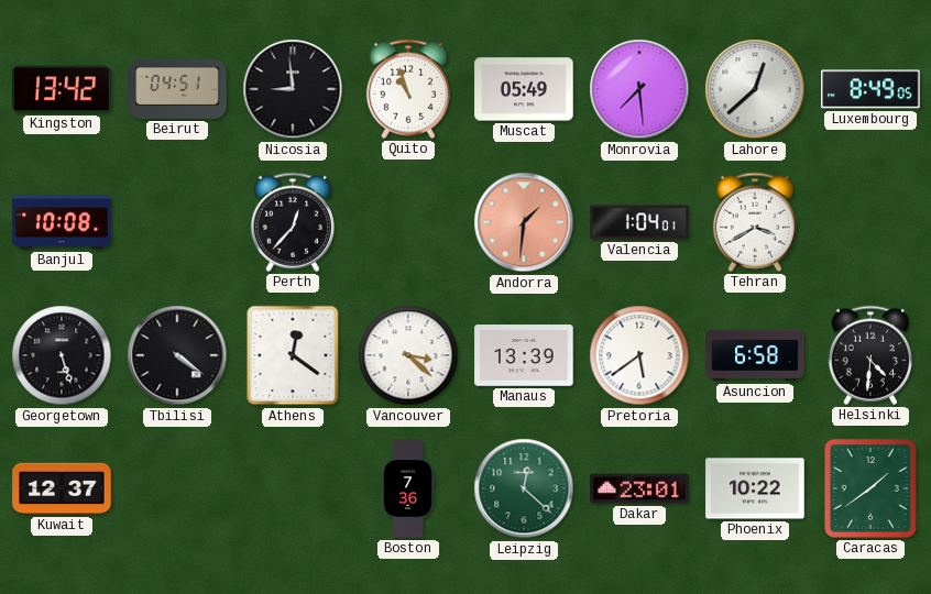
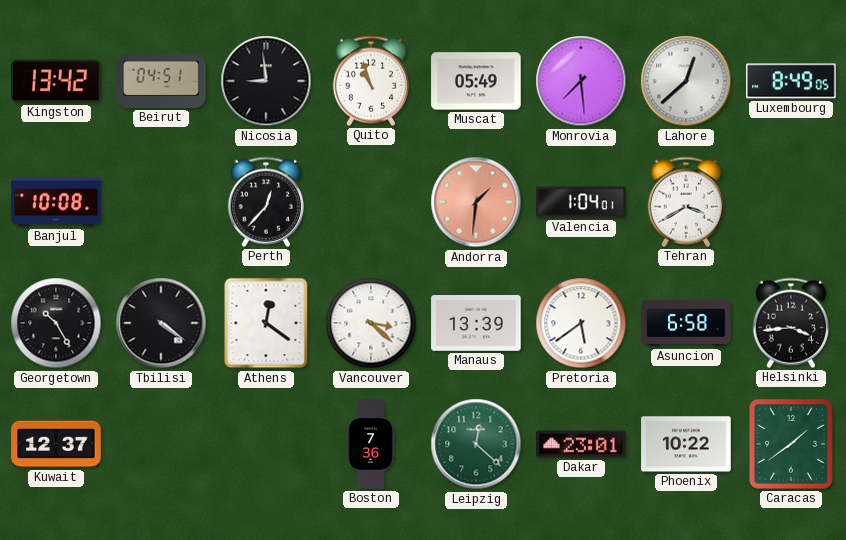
Georgetown: 5:27 -> 10:25 (56, 323)
Helsinki: 4:31 -> 3:44 (791, 323)
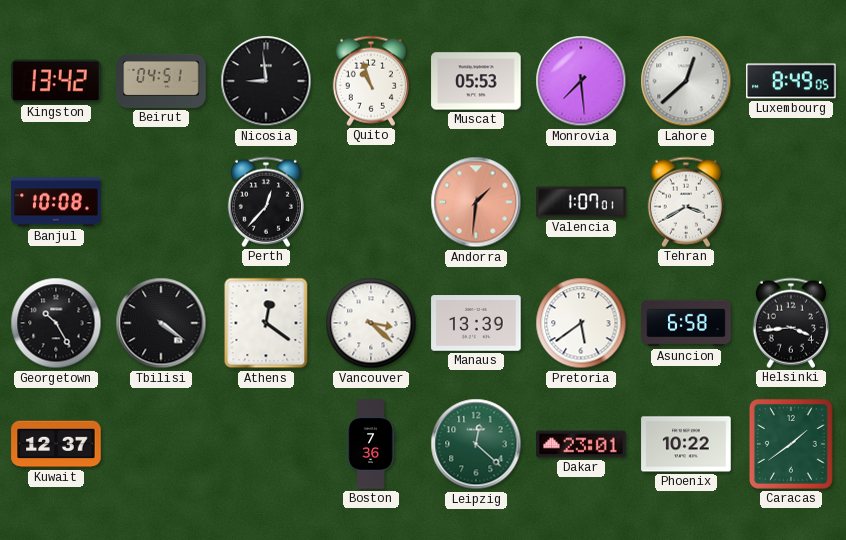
Muscat: 05:49 -> 05:53 (476, 81)
Valencia: 1:04 -> 1:07 (581, 202)
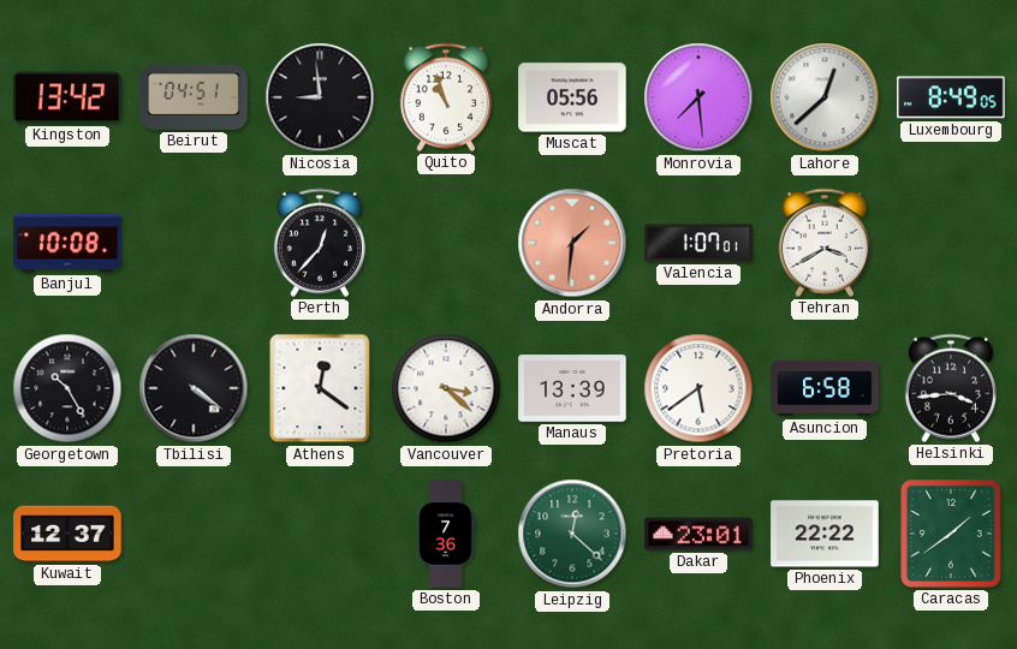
Muscat: 05:53 -> 05:56 (572, 97)
Phoenix: 10:22 -> 22:22 (825, 534)
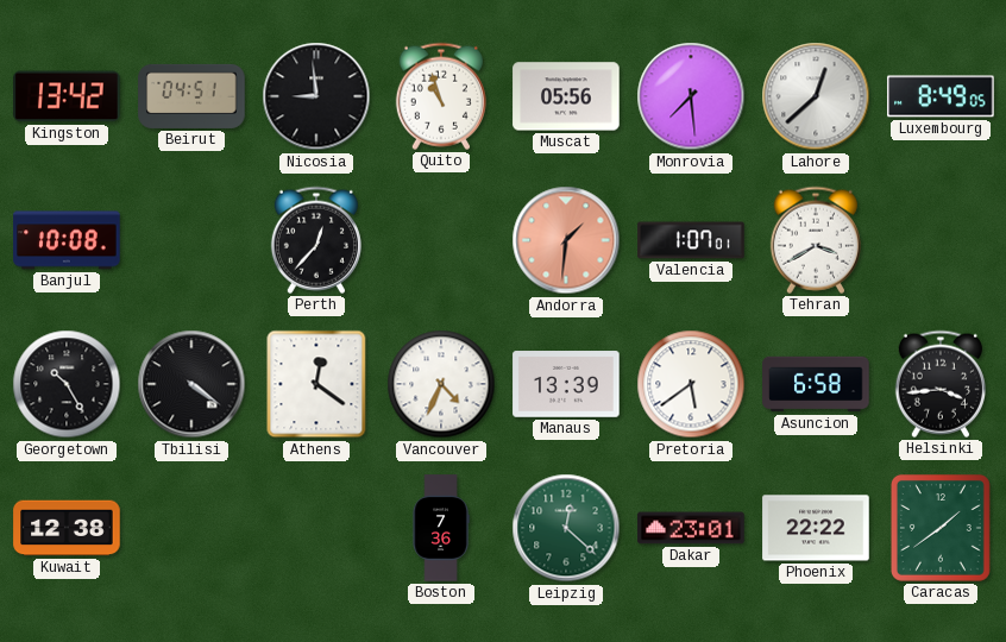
Vancouver: 3:22 -> 4:34 (441, 384)
Kuwait: 12:37 -> 12:38 (67, 528)
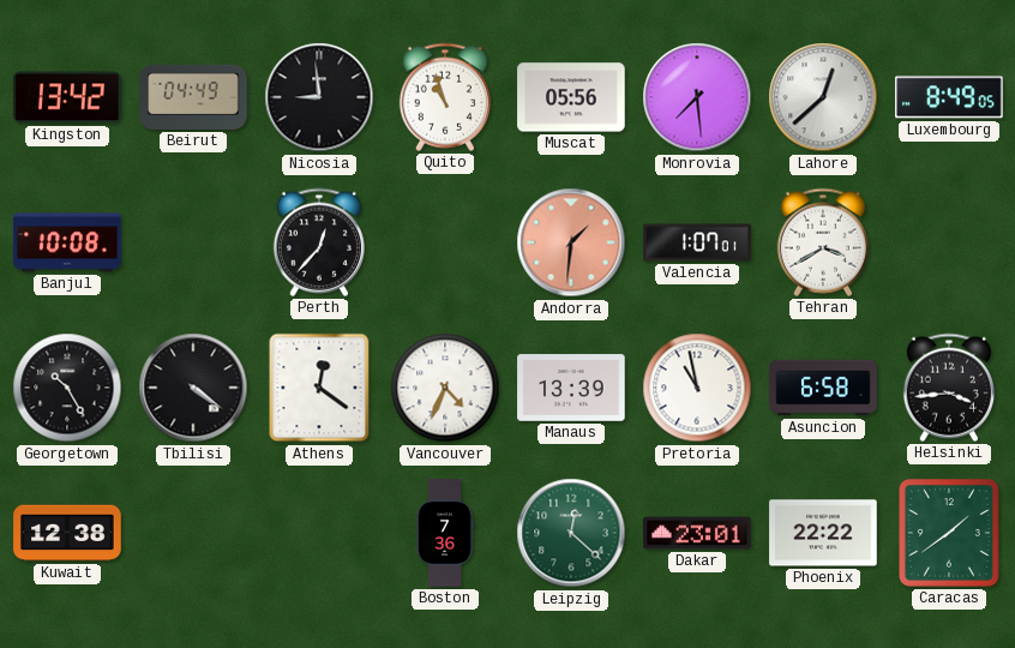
Beirut: 04:51 -> 04:49 (193, 97)
Pretoria: 5:39 -> 10:58 (697, 388)
